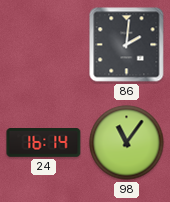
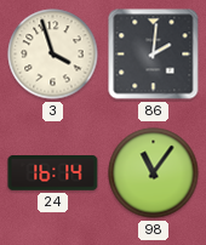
3: none -> 3:57 (53, 55)
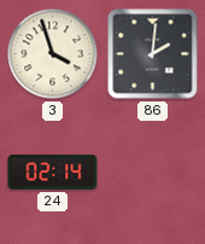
24: 16:14 -> 02:14 (53, 173)
98: 11:06 -> none (154, 173)
